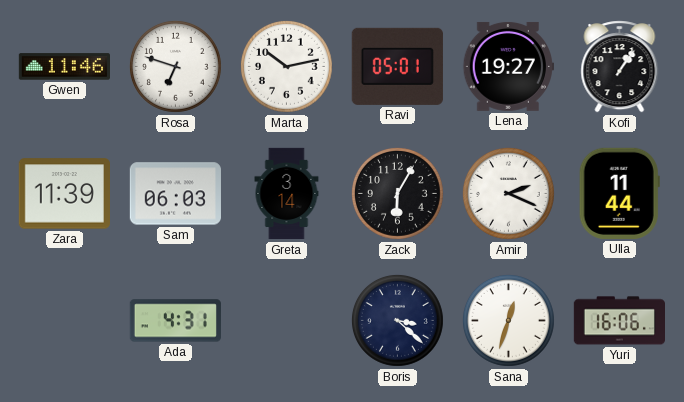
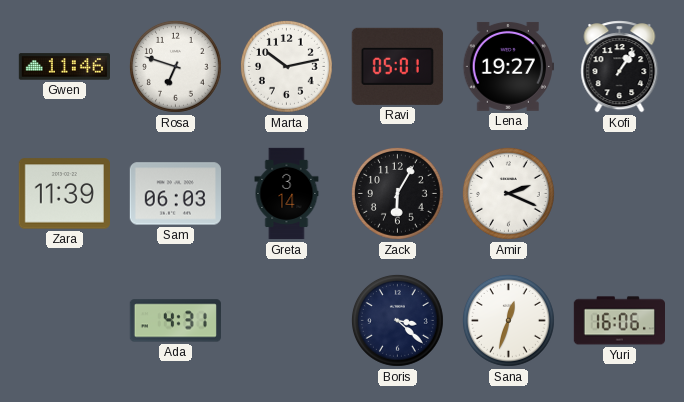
Ulla: 11:44 -> none (619, 193)
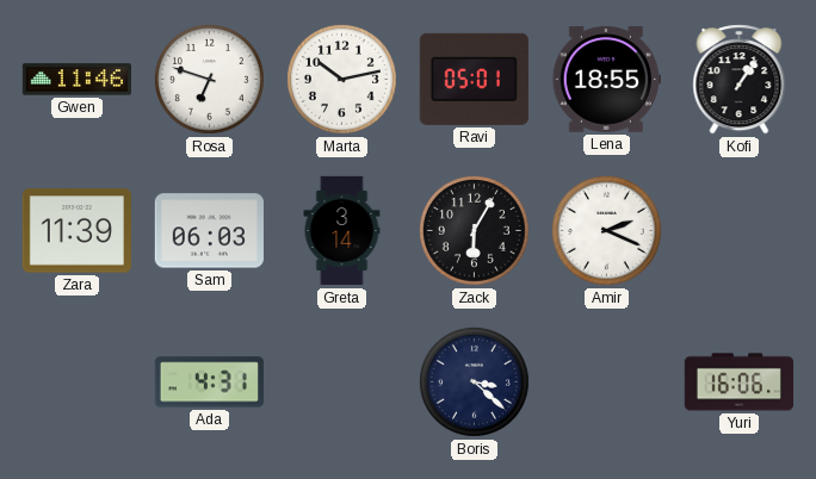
Lena: 19:27 -> 18:55 (606, 79)
Sana: 12:33 -> none (508, 320)
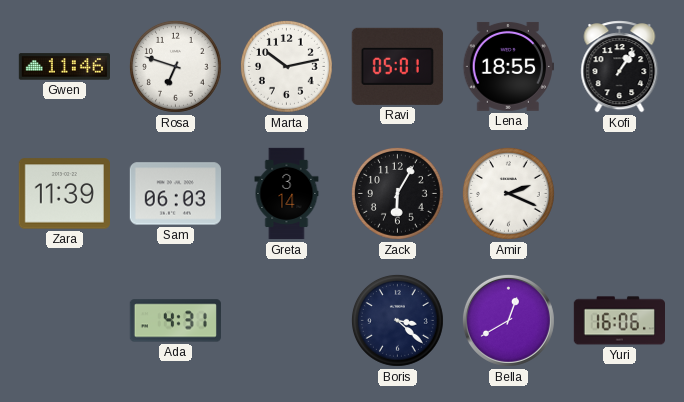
Bella: none -> 12:40 (508, 320)
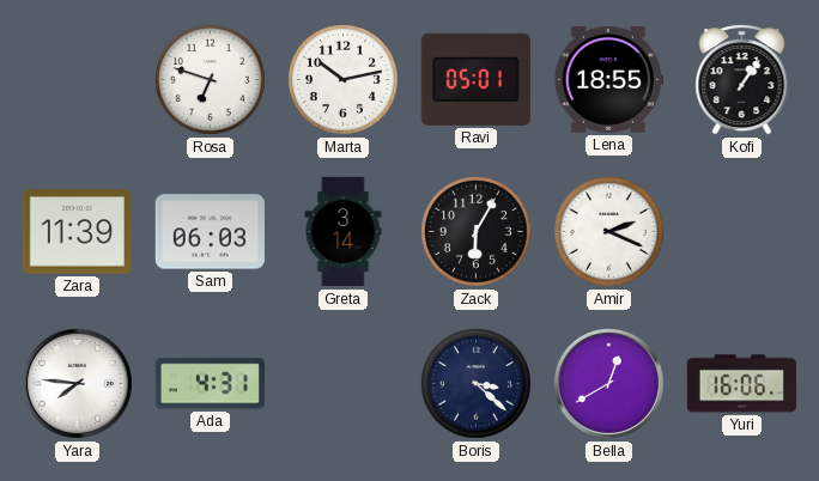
Gwen: 11:46 -> none (64, 67)
Yara: none -> 7:46 (77, 383)
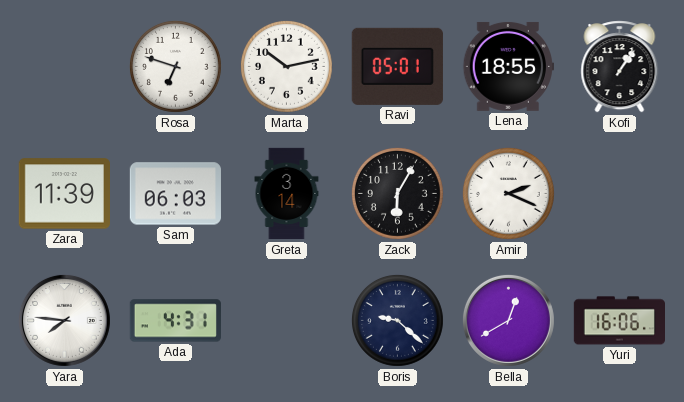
Boris: 3:22 -> 9:22 (397, 320)
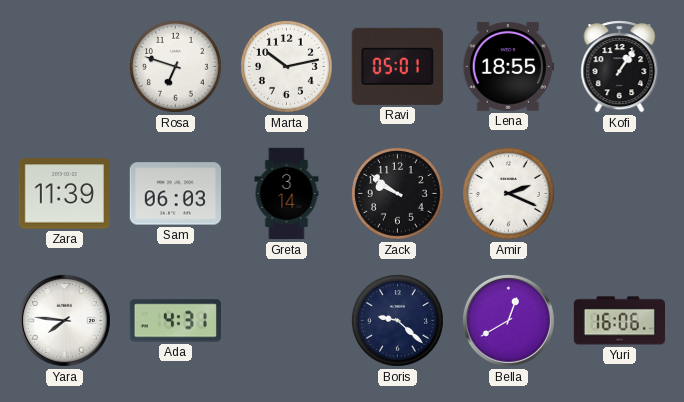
Zack: 6:05 -> 9:51 (397, 193)
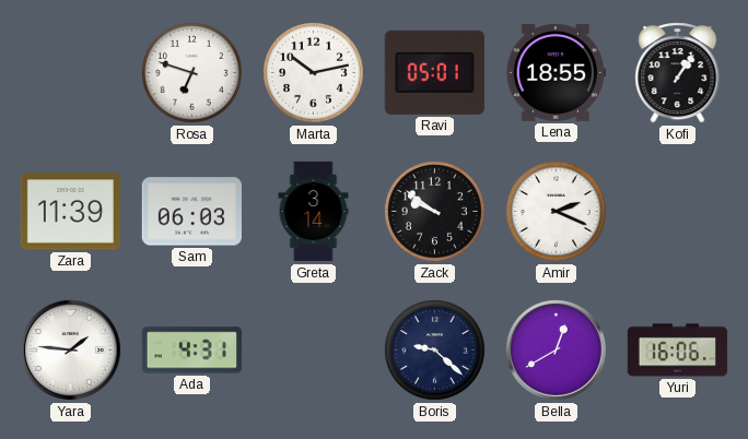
Yara: 7:46 -> 1:46 (70, 349)
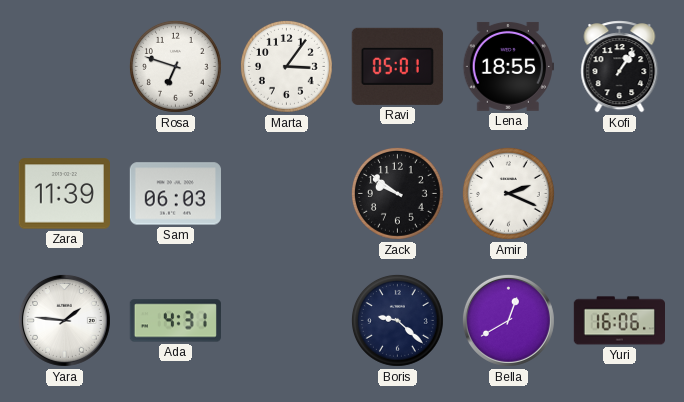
Marta: 10:13 -> 3:06 (286, 66)
Greta: 3:14 -> none (314, 212)
